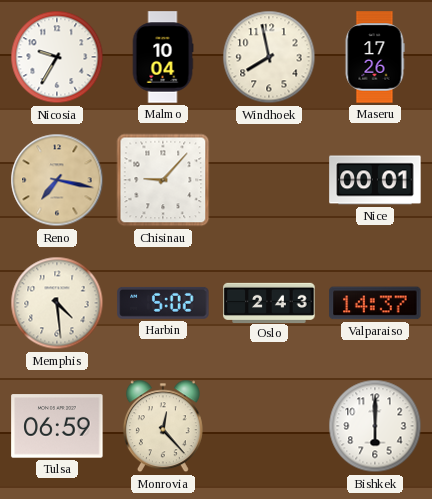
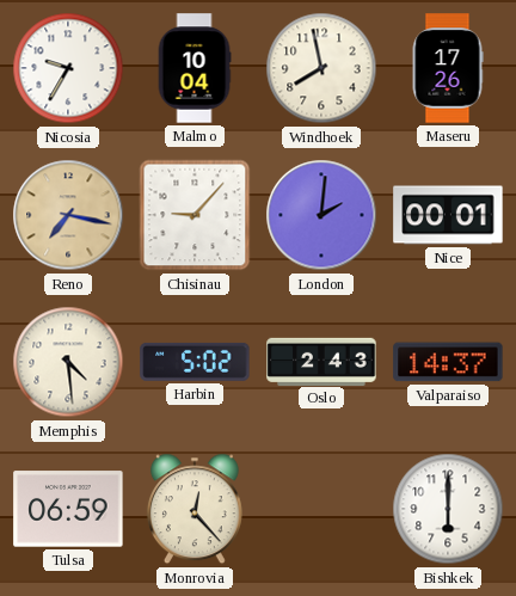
London: none -> 2:01 (321, 215)
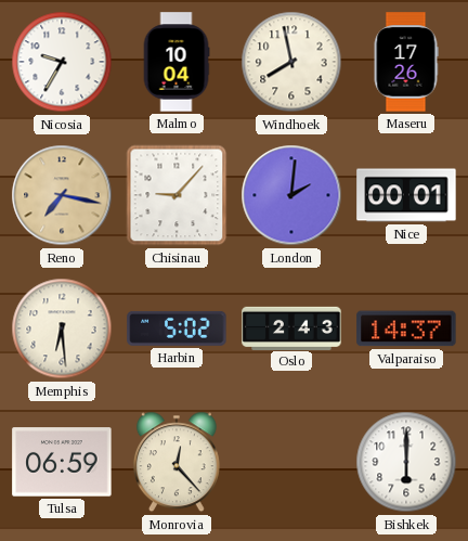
Memphis: 4:29 -> 6:29 (62, 329)
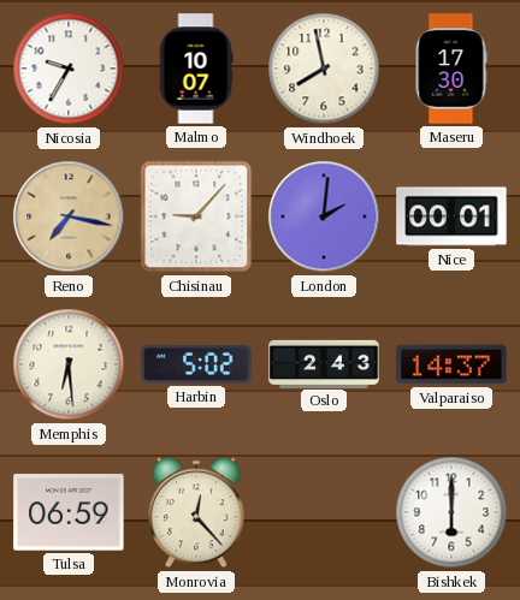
Malmo: 10:04 -> 10:07 (196, 69)
Maseru: 17:26 -> 17:30 (451, 69)
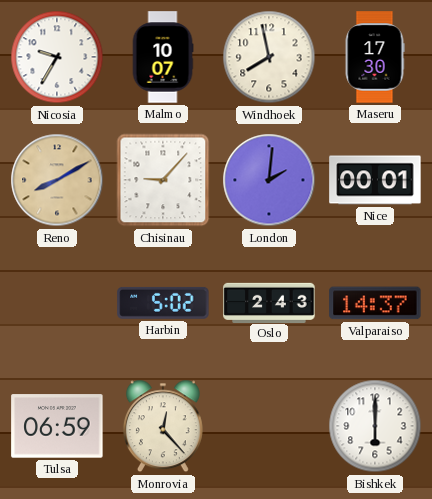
Reno: 7:17 -> 8:10 (57, 180)
Memphis: 6:29 -> none (69, 364)
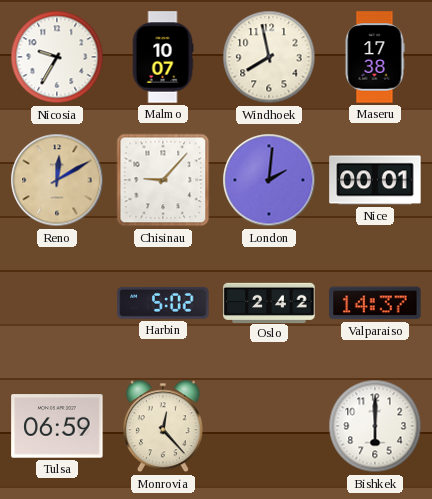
Maseru: 17:30 -> 17:38 (375, 57)
Reno: 8:10 -> 12:10 (57, 180)
Oslo: 2:43 -> 2:42 (269, 302)
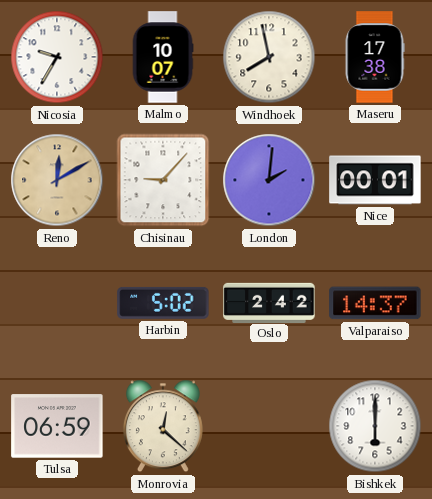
Monrovia: 12:23 -> 12:22 (163, 426)
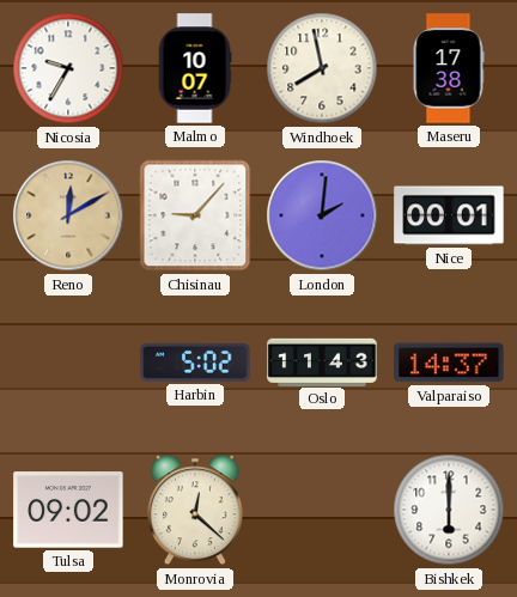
Oslo: 2:42 -> 11:43 (322, 361)
Tulsa: 06:59 -> 09:02 (68, 510)
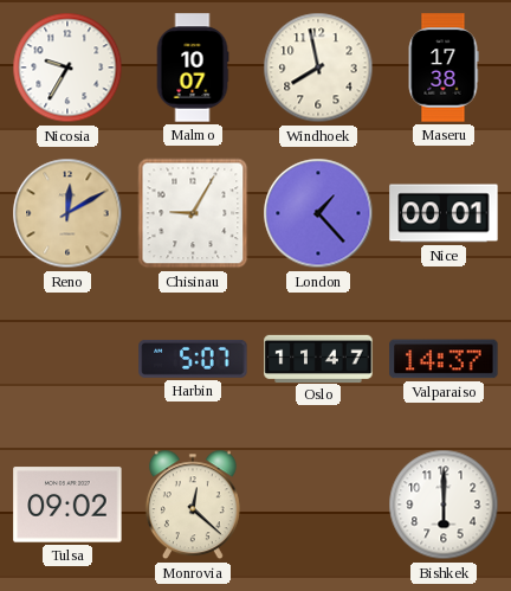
Chisinau: 9:07 -> 9:05 (193, 213)
London: 2:01 -> 1:23 (318, 213)
Harbin: 5:02 -> 5:07 (193, 359)
Oslo: 11:43 -> 11:47 (318, 358)
